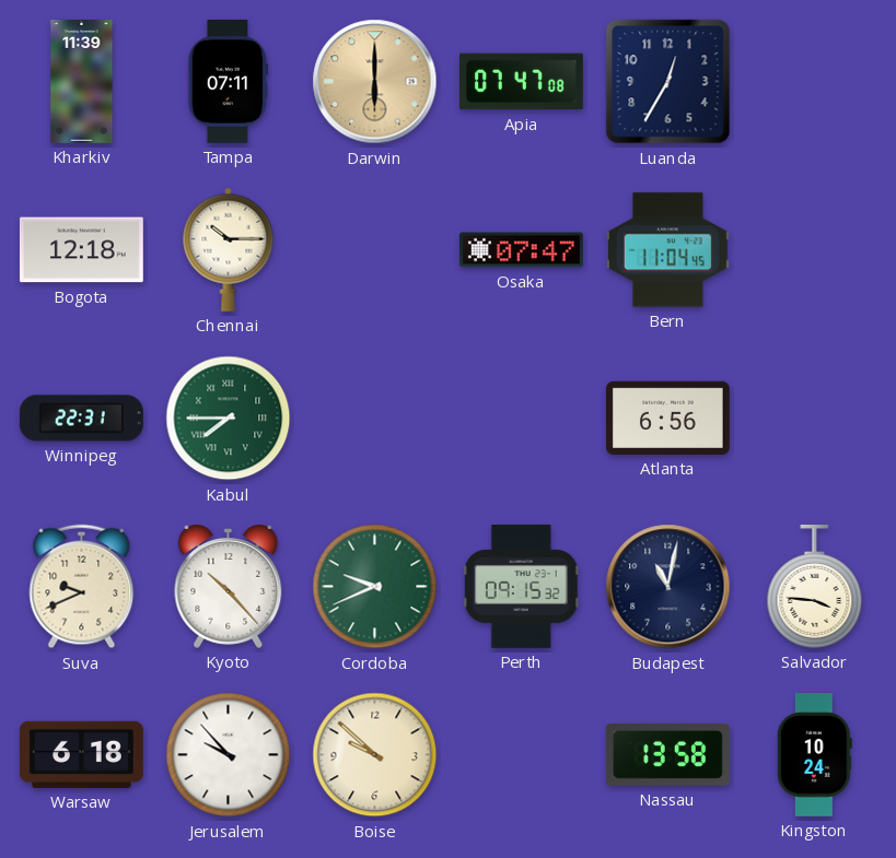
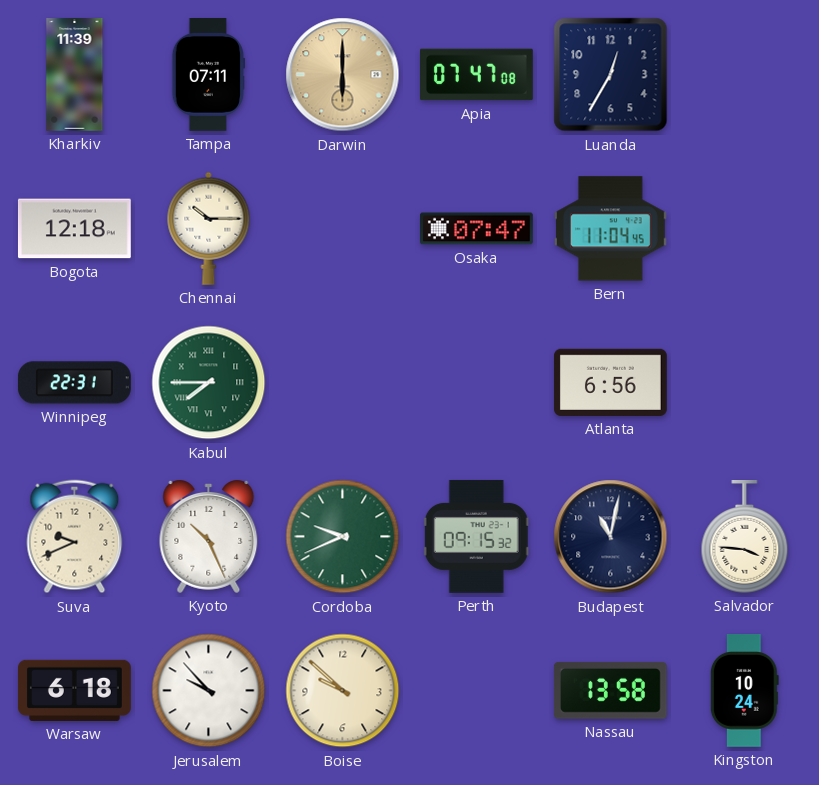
Kyoto: 10:23 -> 10:26 (209, 537)
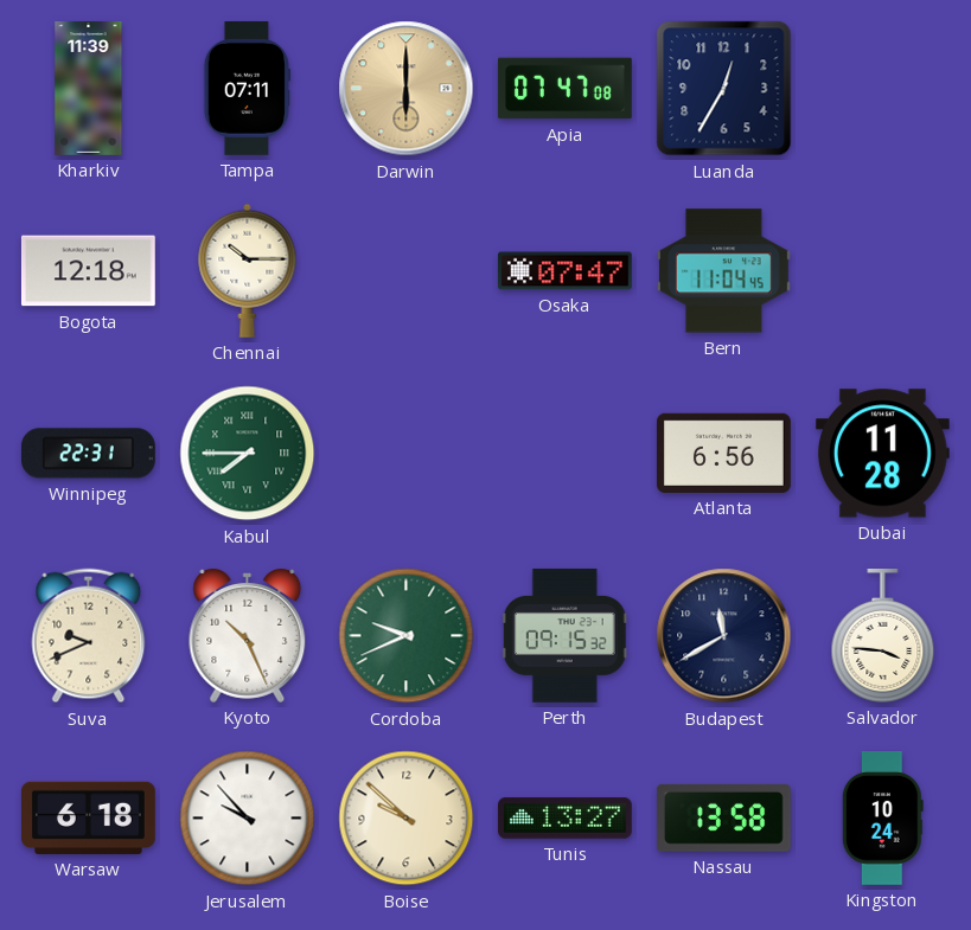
Dubai: none -> 11:28 (882, 454)
Budapest: 11:02 -> 11:40 (724, 636)
Tunis: none -> 13:27 (566, 819)
